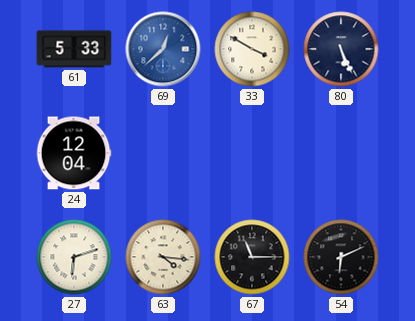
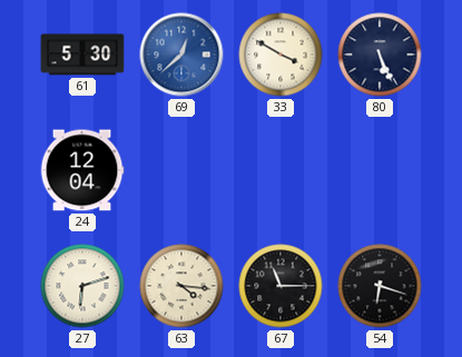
61: 5:33 -> 5:30 (82, 54)
54: 6:11 -> 6:18 (380, 286)
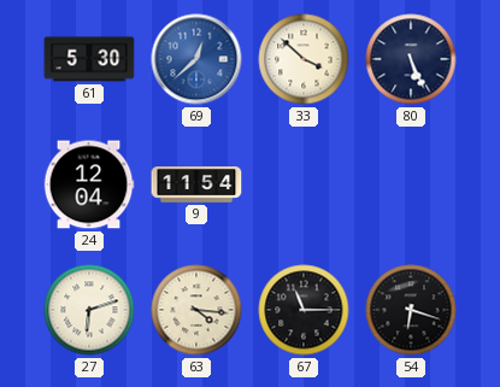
33: 3:50 -> 3:52 (304, 59)
9: none -> 11:54 (196, 184)
